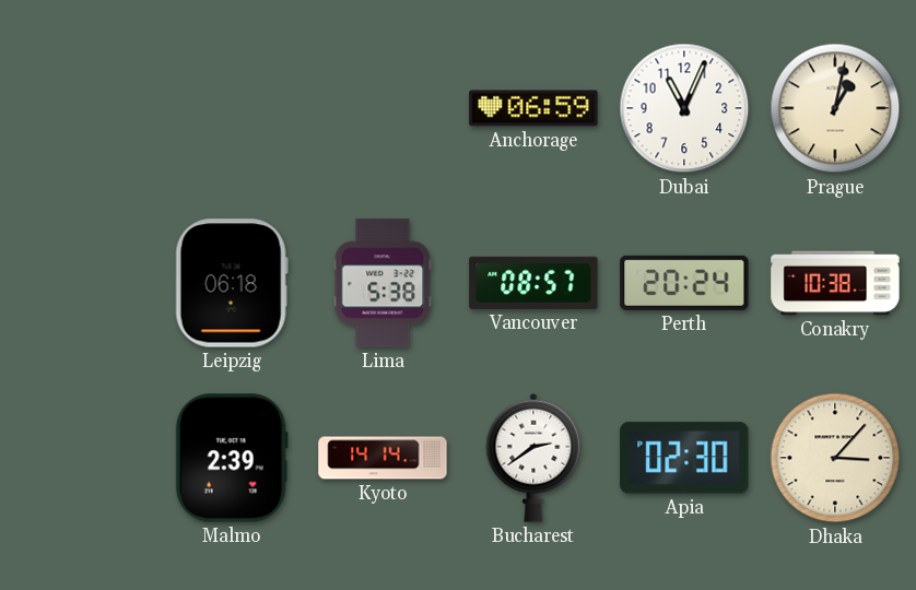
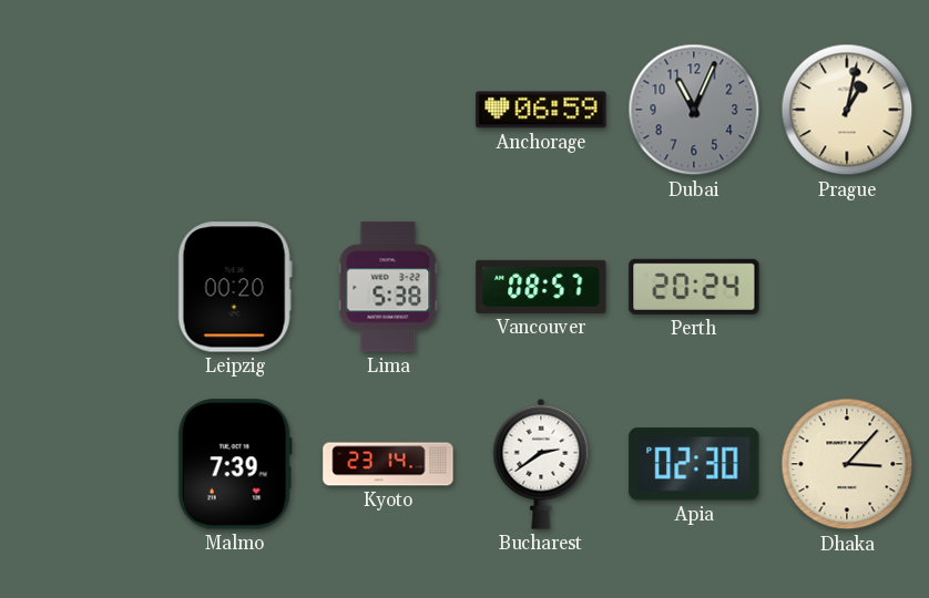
Dubai dial: white -> grey (694, 110)
Leipzig: 06:18 -> 00:20 (235, 287)
Conakry: 10:38 -> none (835, 283)
Malmo: 2:39 -> 7:39 (235, 464)
Kyoto: 14:14 -> 23:14 (388, 464)
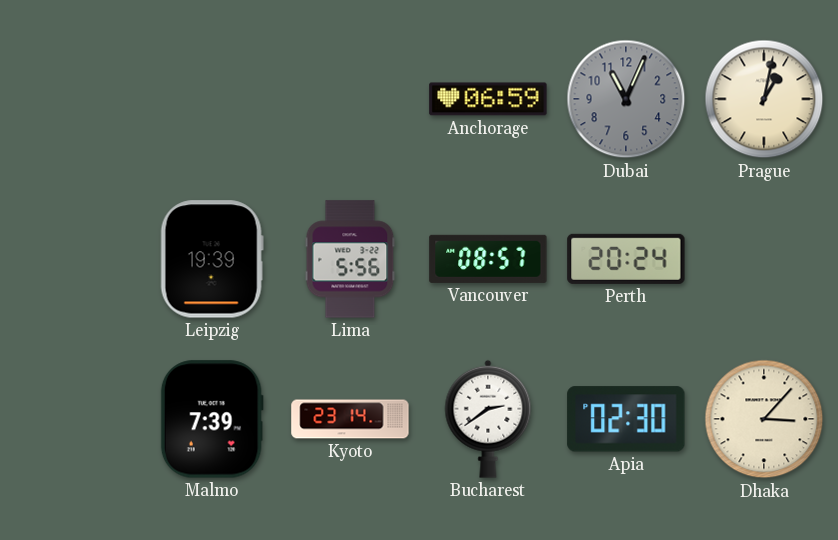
Leipzig: 00:20 -> 19:39 (212, 259)
Lima: 5:38 -> 5:56 (350, 259)
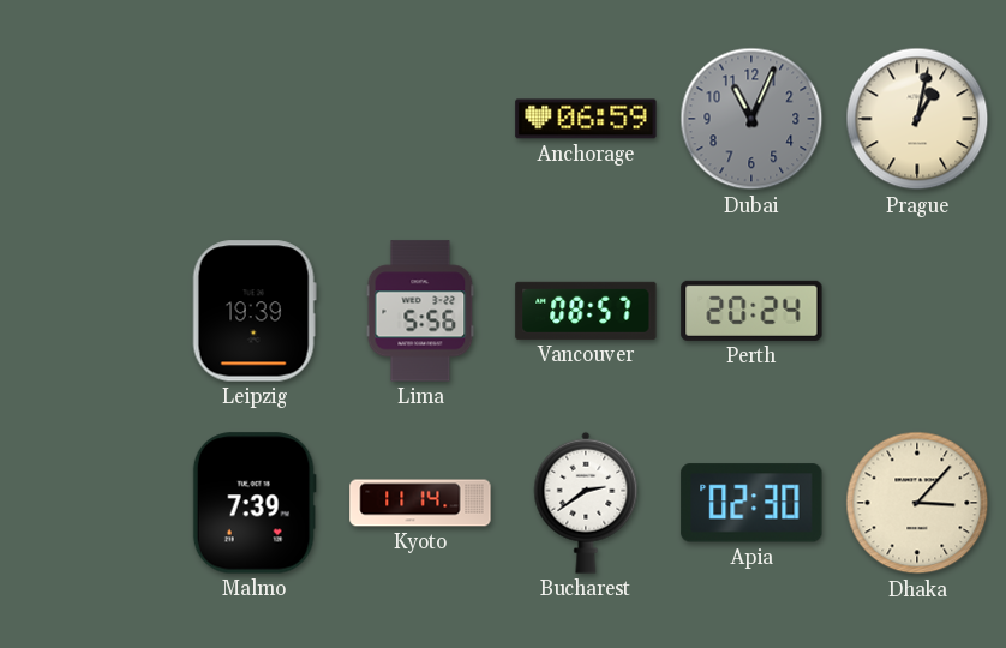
Kyoto: 23:14 -> 11:14 (420, 503)
